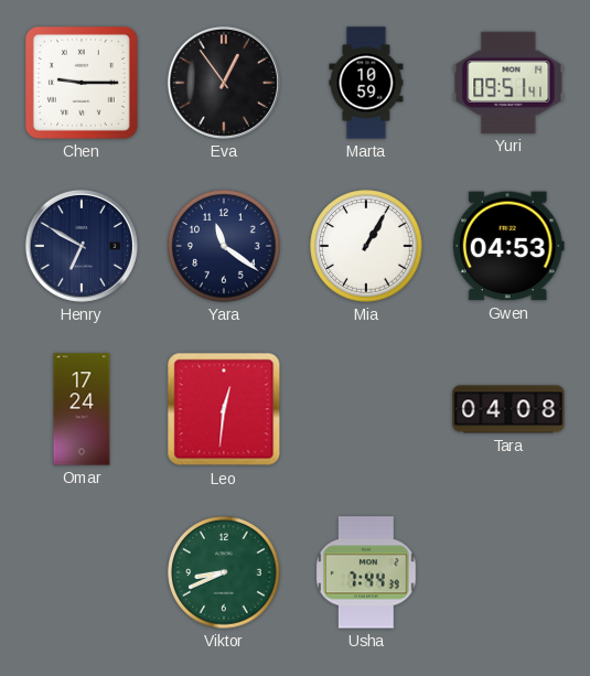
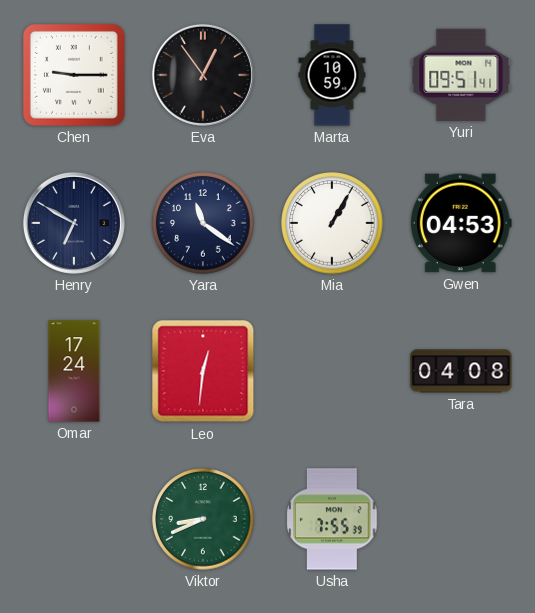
Usha: 7:44 -> 7:55 (332, 519)
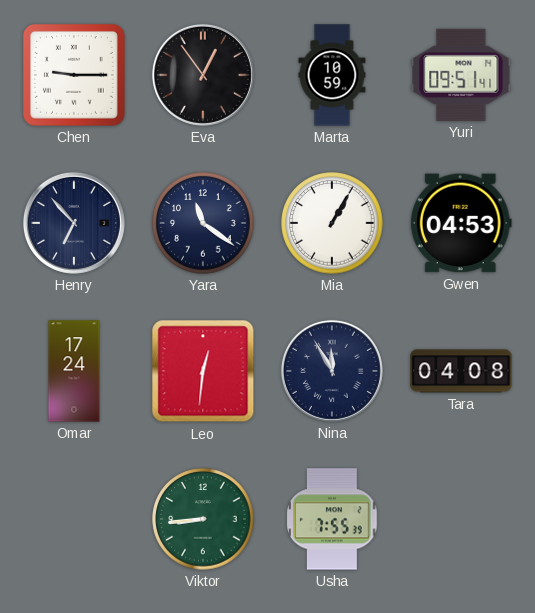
Henry: 6:50 -> 6:53 (74, 223)
Nina: none -> 11:55 (332, 371)
Viktor: 8:41 -> 8:44 (203, 519)
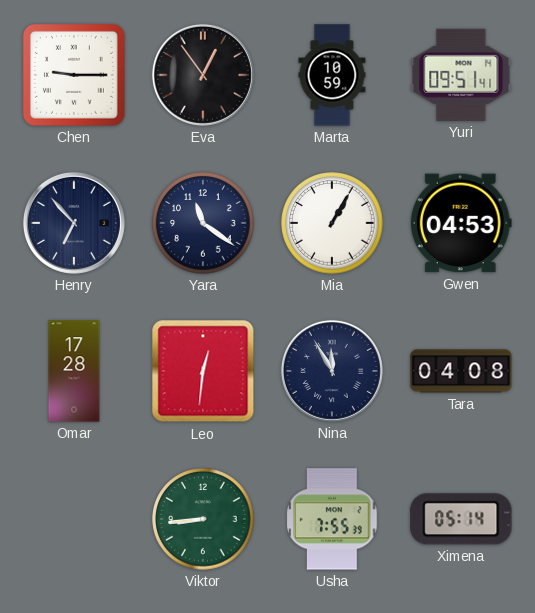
Omar: 17:24 -> 17:28 (74, 371)
Ximena: none -> 05:14 (461, 519)
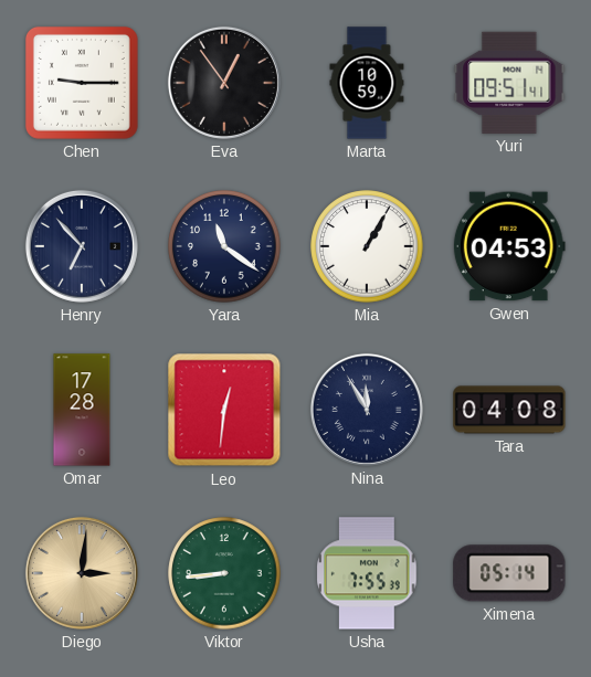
Diego: none -> 3:01 (82, 573)
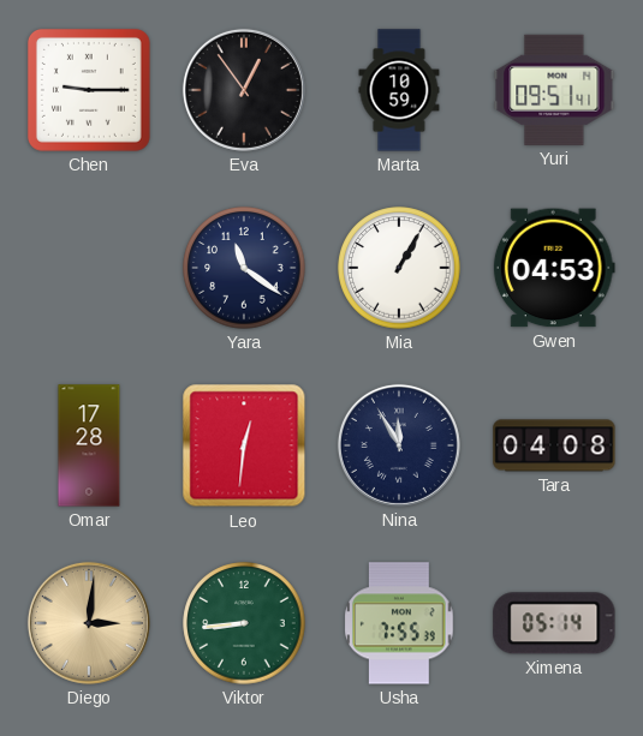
Henry: 6:53 -> none (82, 246)
